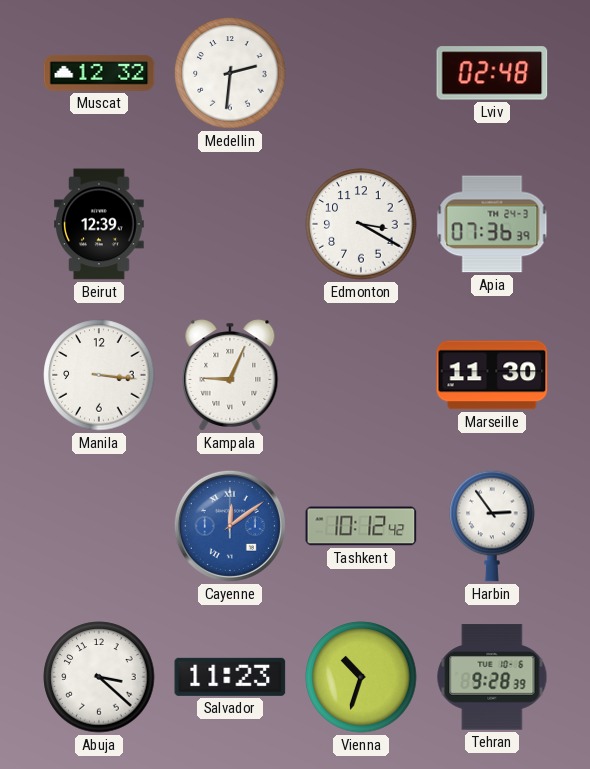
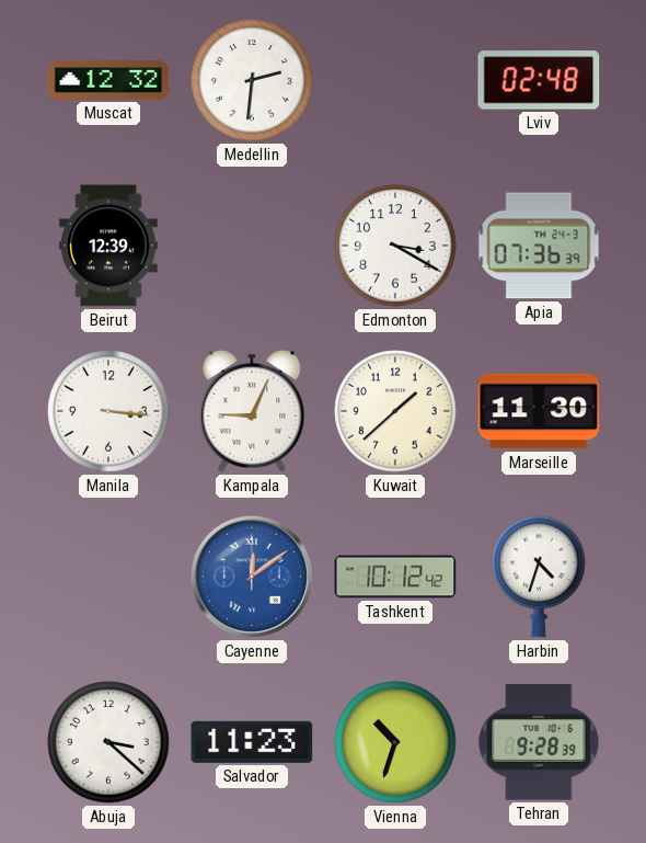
Kuwait: none -> 1:38 (395, 411)
Harbin: 2:54 -> 4:33 (539, 577)
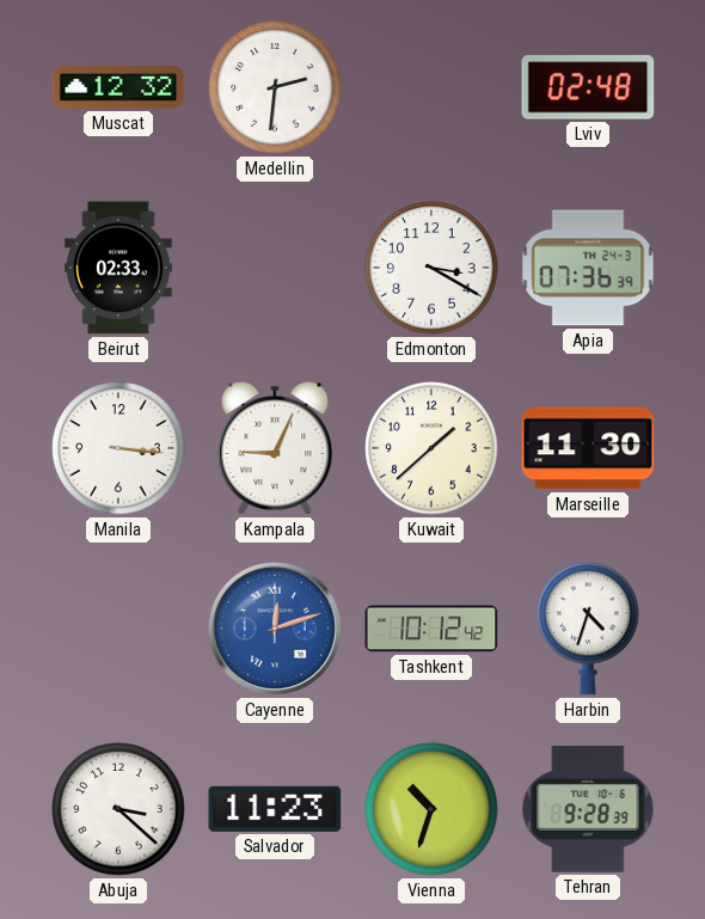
Beirut: 12:39 -> 02:33 (118, 268)
Cayenne: 12:09 -> 12:12 (275, 629)
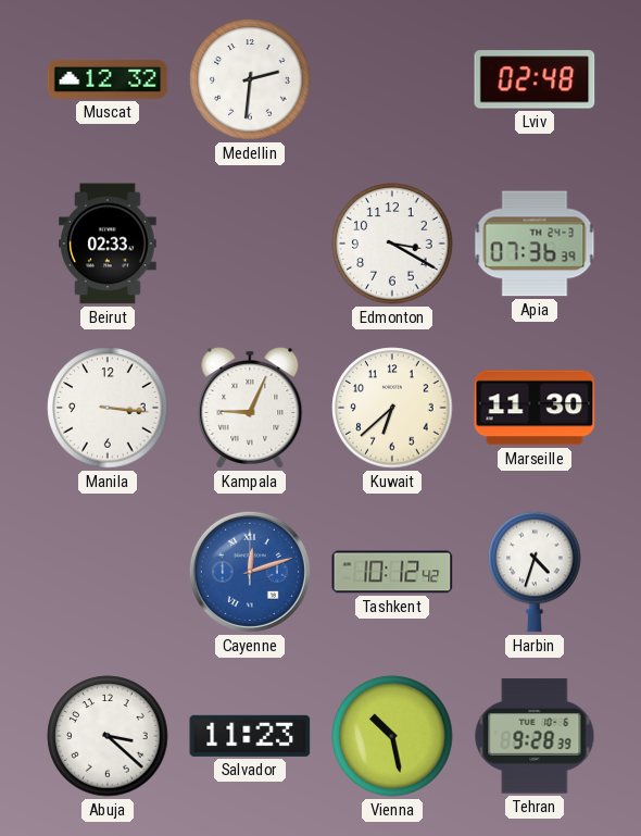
Kuwait: 1:38 -> 6:38 (392, 408)
Vienna: 10:33 -> 10:28 (392, 736)
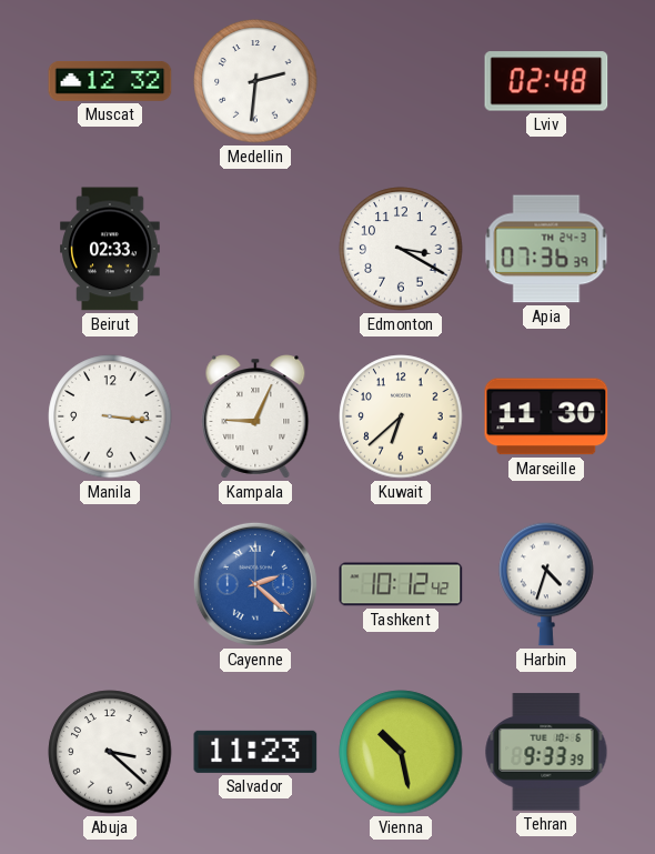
Cayenne: 12:12 -> 2:22 (255, 584)
Tehran: 9:28 -> 9:33 (546, 752)
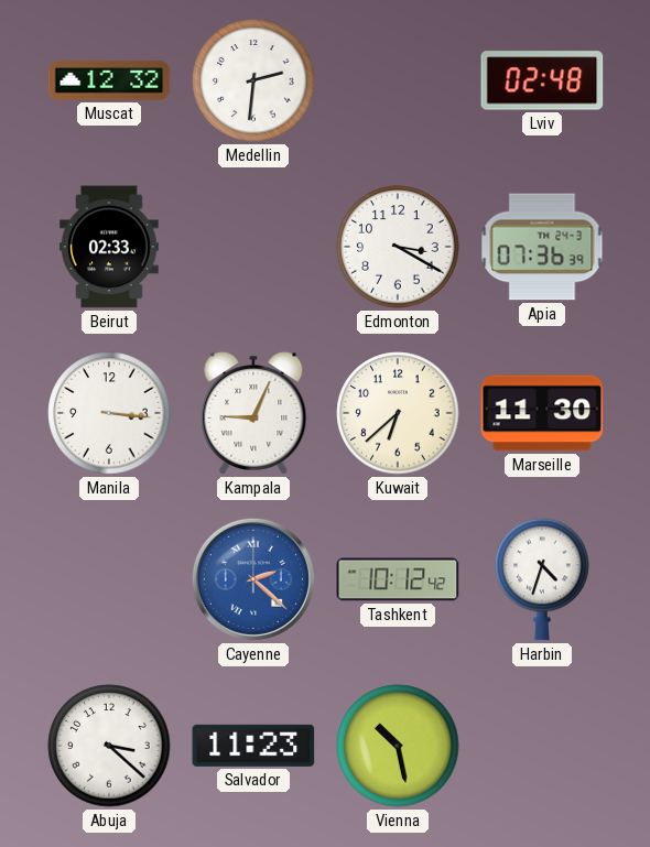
Tehran: 9:33 -> none (546, 752)
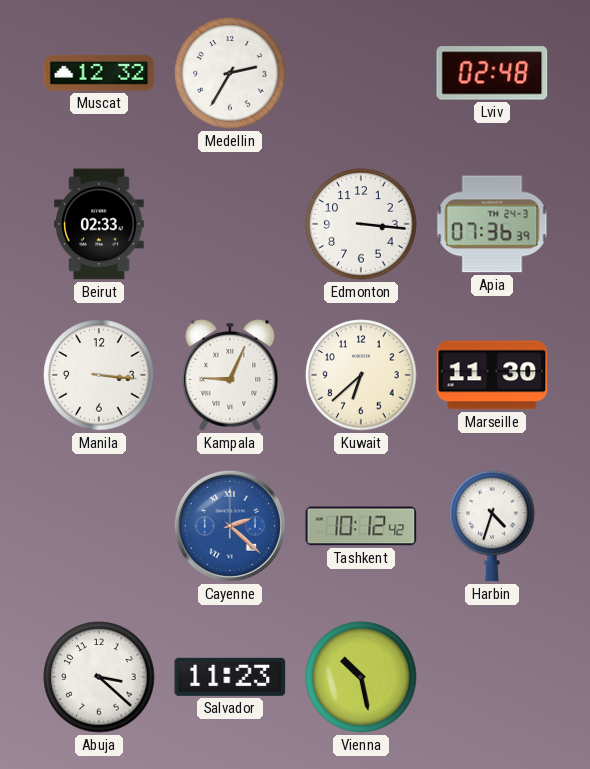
Medellin: 2:31 -> 2:35 (230, 73)
Edmonton: 3:20 -> 3:16 (361, 224)
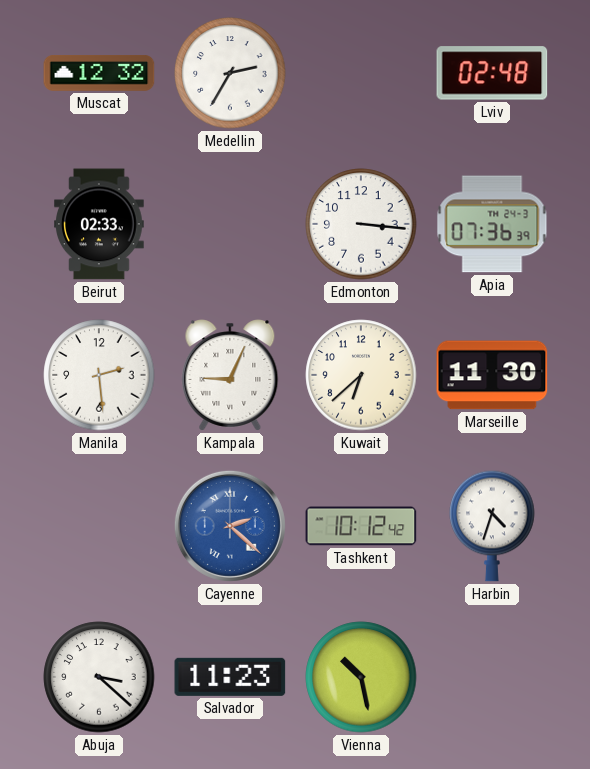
Manila: 3:16 -> 2:29 (99, 375)
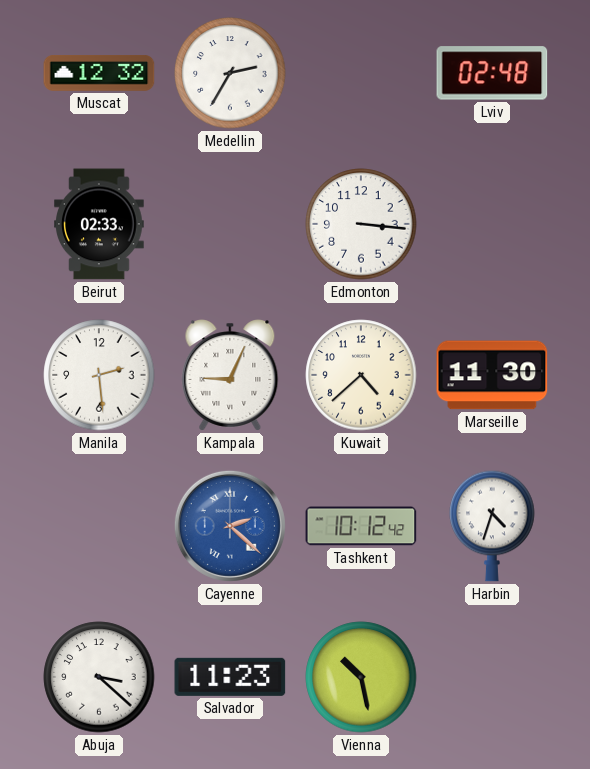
Apia: 07:36 -> none (492, 224)
Kuwait: 6:38 -> 4:38 (361, 375)
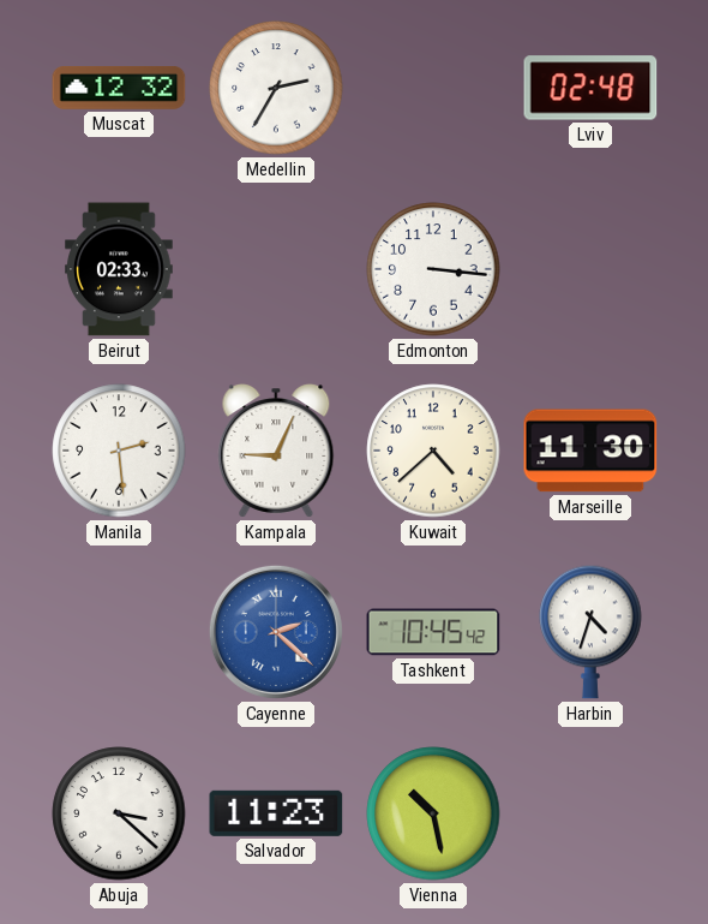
Tashkent: 10:12 -> 10:45 (433, 632)
